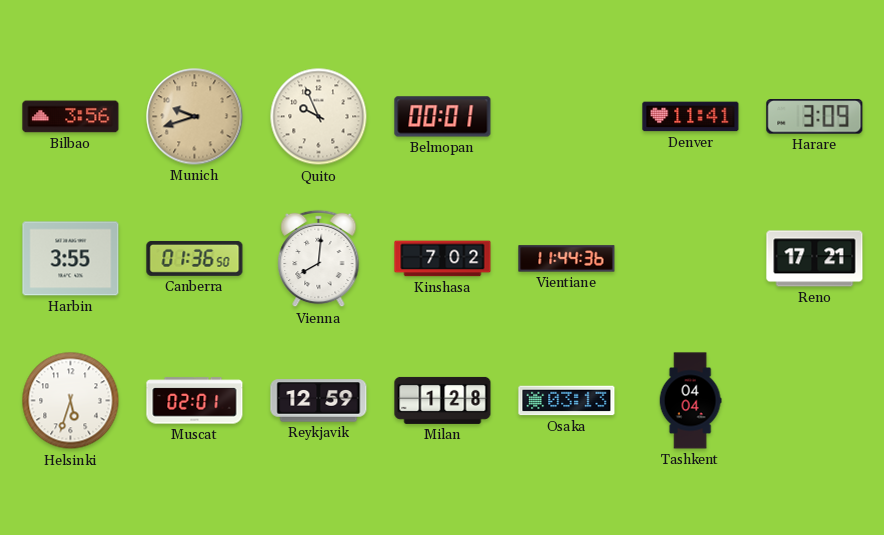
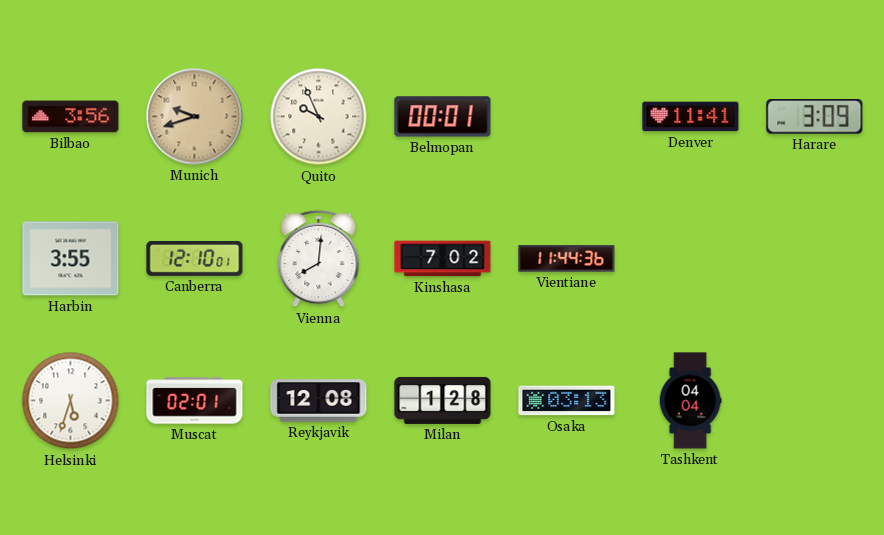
Canberra: 01:36 -> 12:10 (195, 258)
Reno: 17:21 -> none (815, 259)
Reykjavik: 12:59 -> 12:08 (319, 401)
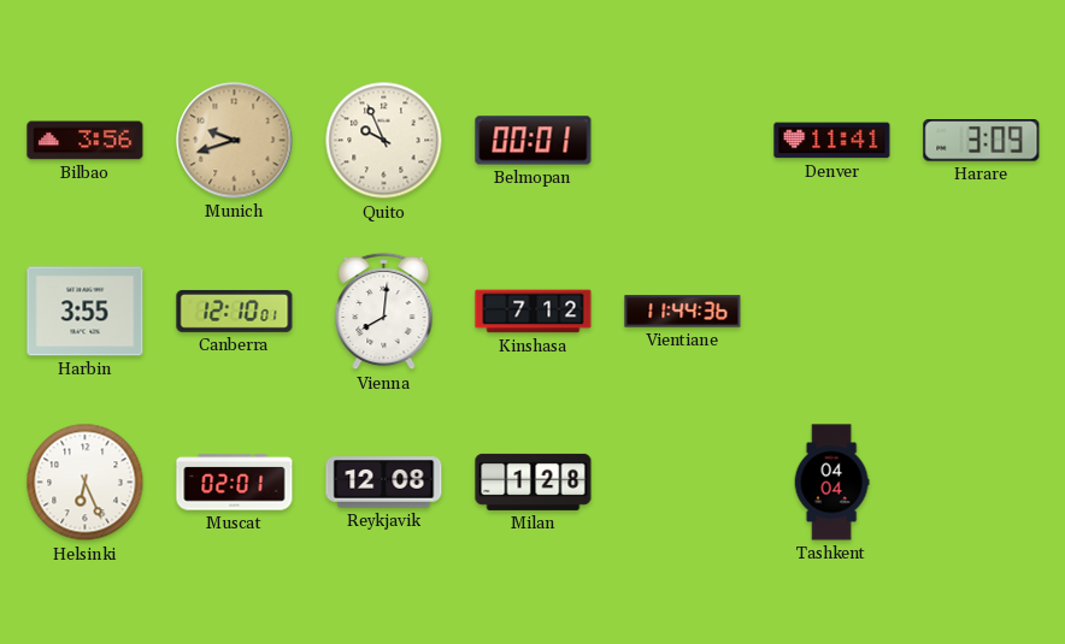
Kinshasa: 7:02 -> 7:12 (534, 312)
Helsinki: 5:33 -> 6:26 (86, 483)
Osaka: 03:13 -> none (567, 401)
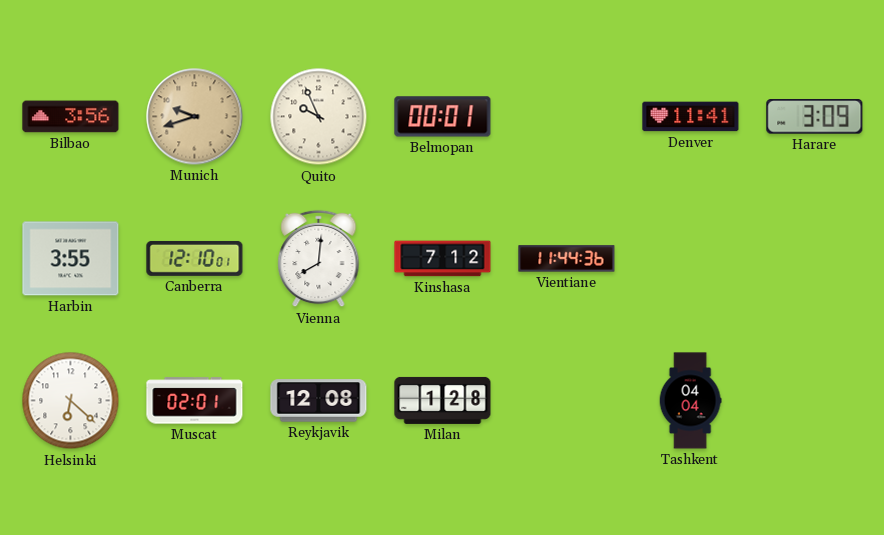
Helsinki: 6:26 -> 6:22 (71, 401)
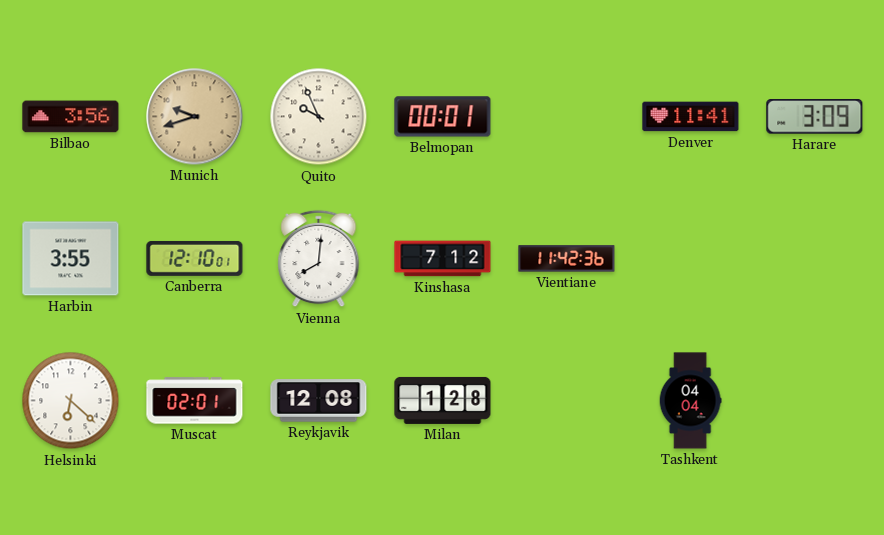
Vientiane: 11:44 -> 11:42 (567, 259)
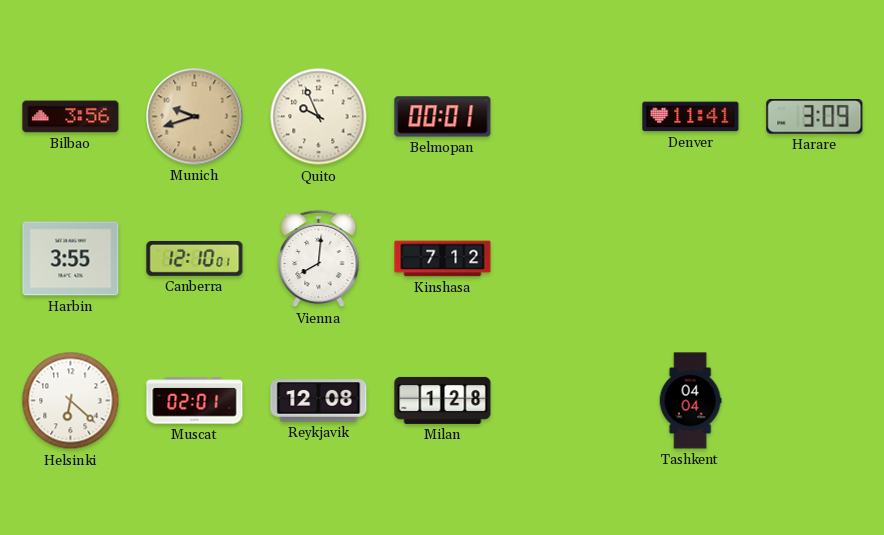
Vientiane: 11:42 -> none (567, 259)
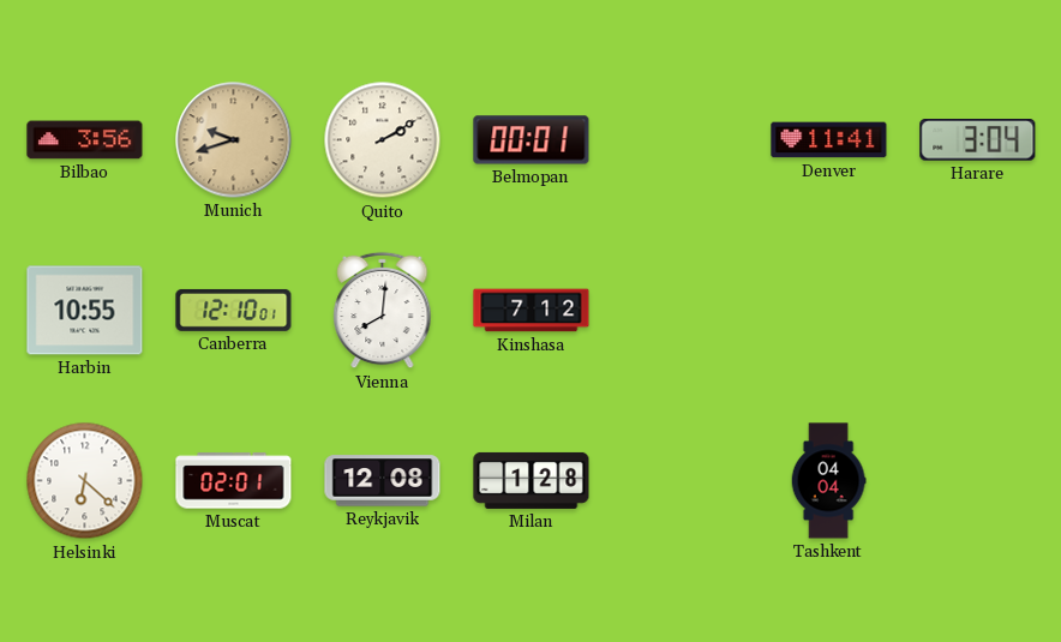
Quito: 9:56 -> 2:10 (383, 140)
Harare: 3:09 -> 3:04 (978, 140)
Harbin: 3:55 -> 10:55 (85, 311)
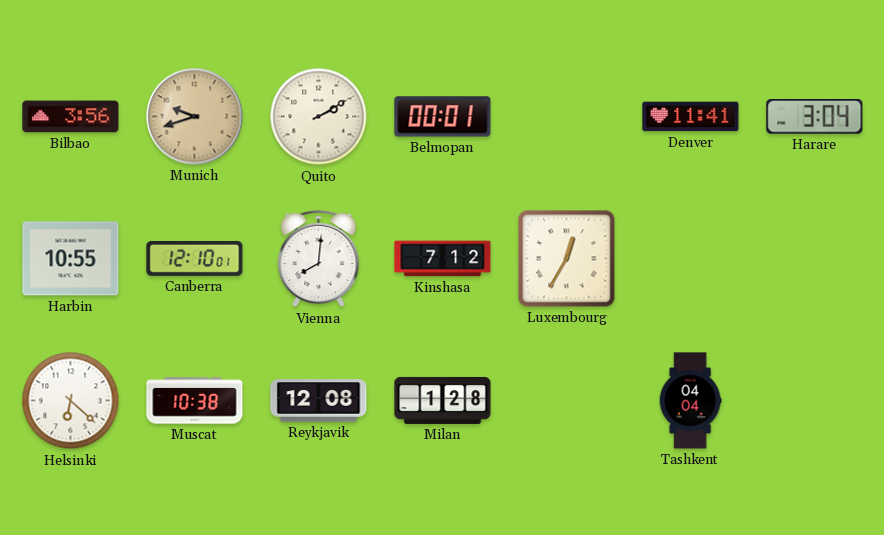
Luxembourg: none -> 12:35 (567, 259)
Muscat: 02:01 -> 10:38 (195, 401)
